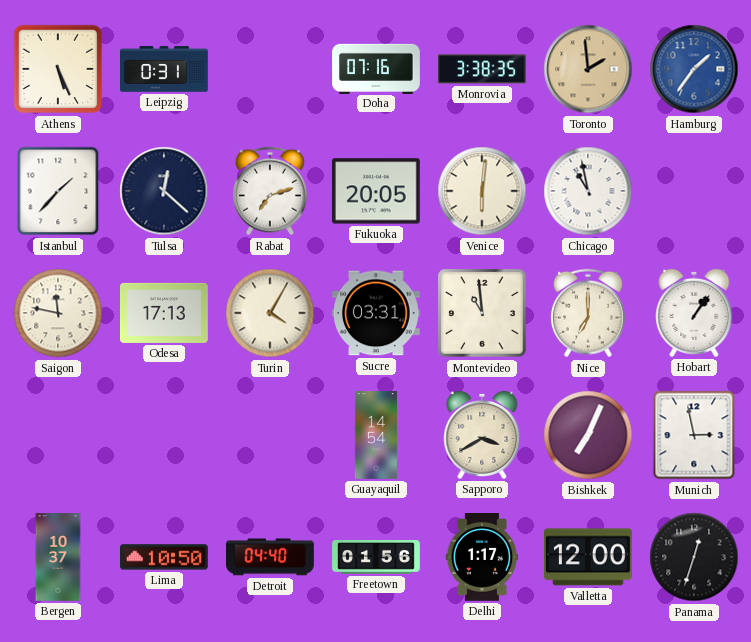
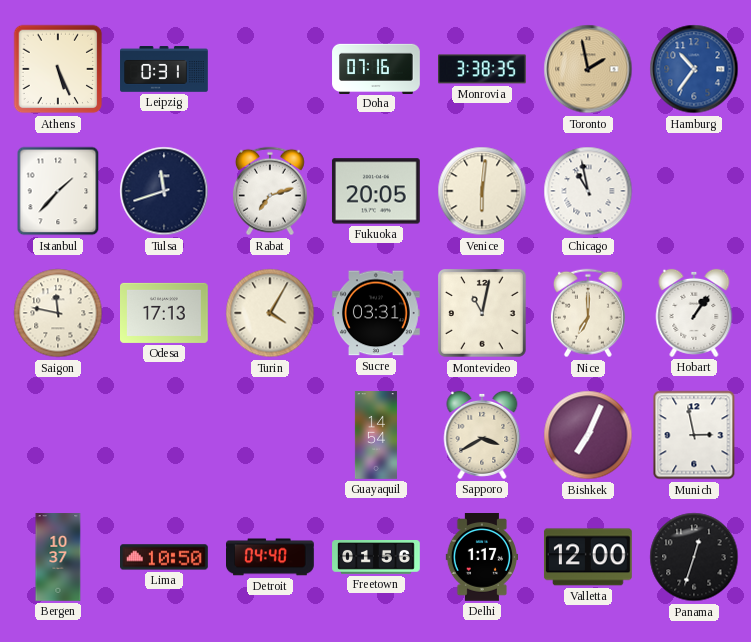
Toronto: 1:59 -> 1:58 (588, 69)
Hamburg: 1:36 -> 10:36 (694, 69)
Tulsa: 12:22 -> 11:42 (164, 191)
Montevideo: 10:59 -> 11:02 (483, 314)
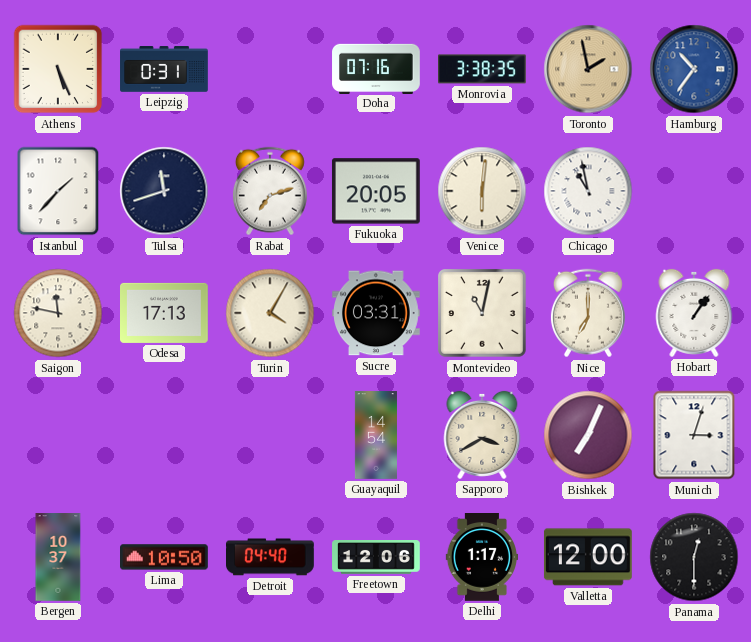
Munich: 2:58 -> 3:03 (694, 435)
Freetown: 01:56 -> 12:06 (376, 558)
Panama: 12:33 -> 12:30 (694, 557)
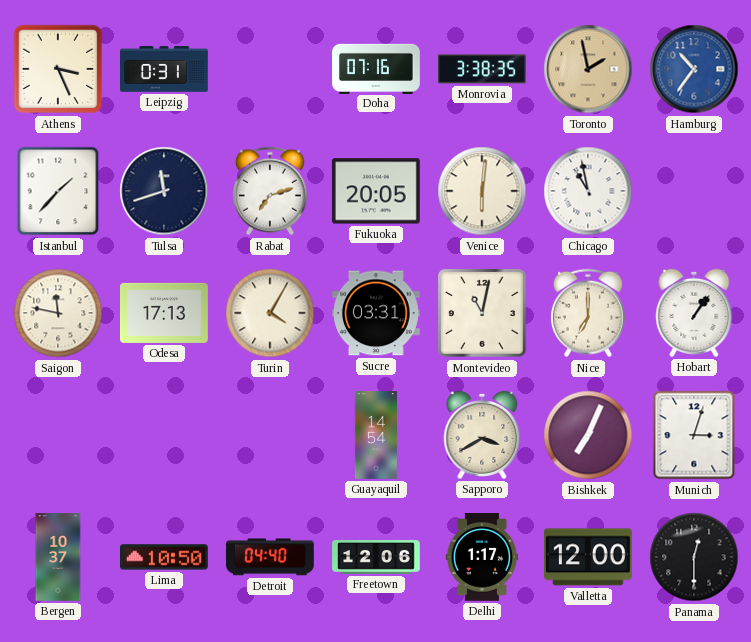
Athens: 5:26 -> 3:26 (58, 69)
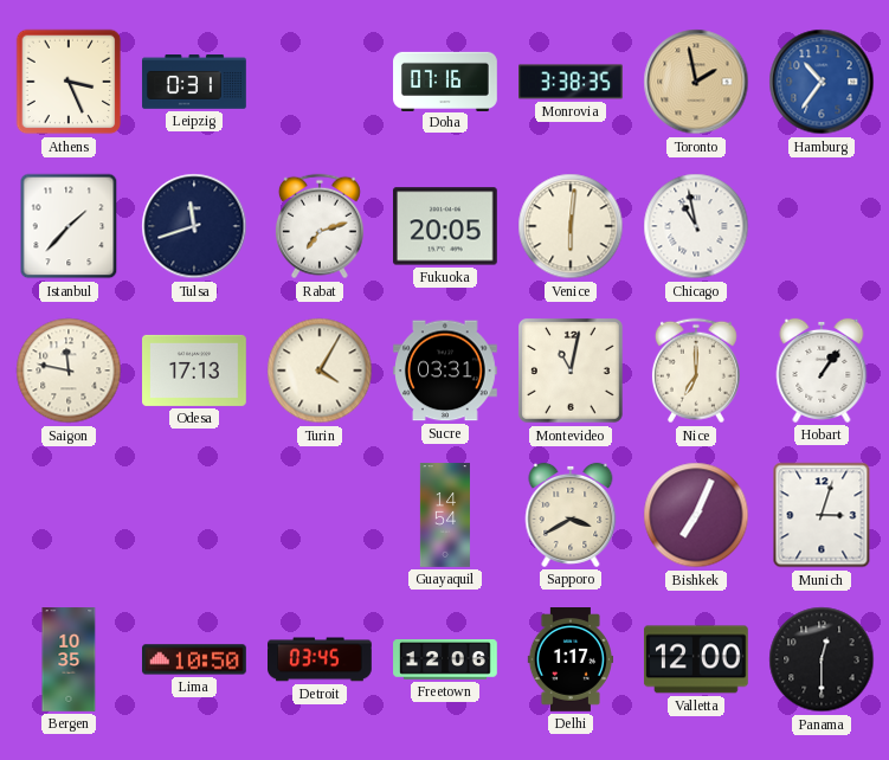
Bergen: 10:37 -> 10:35 (69, 659)
Detroit: 04:40 -> 03:45 (321, 659)
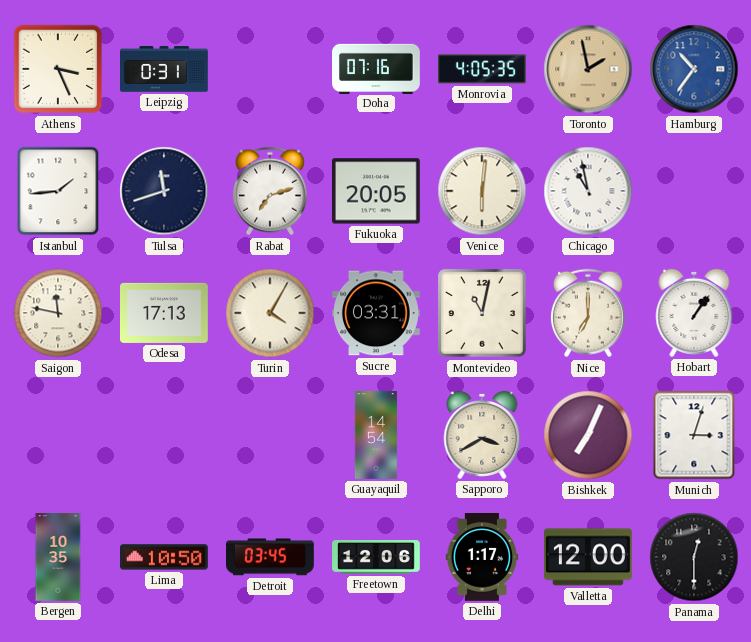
Monrovia: 3:38 -> 4:05 (483, 69)
Istanbul: 1:37 -> 1:44 (58, 191)
